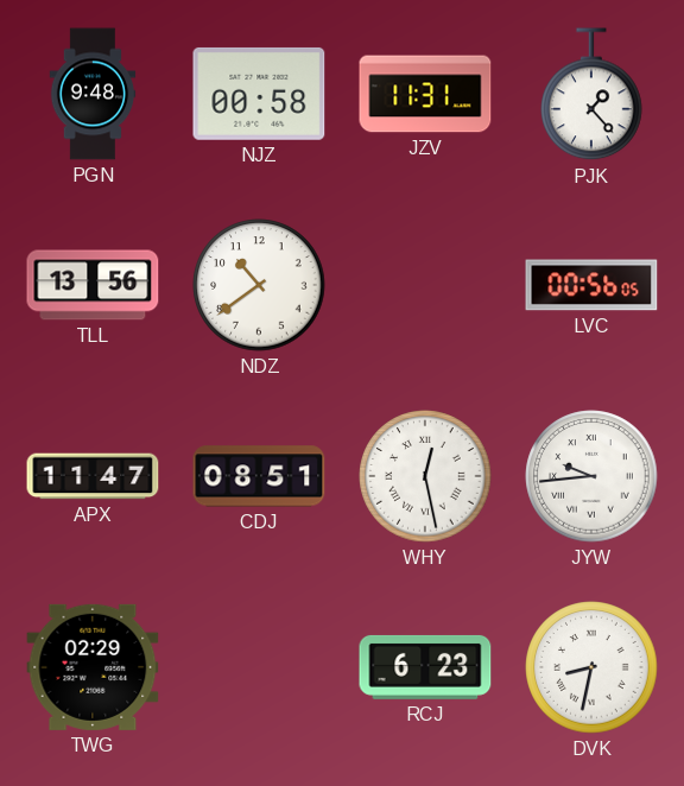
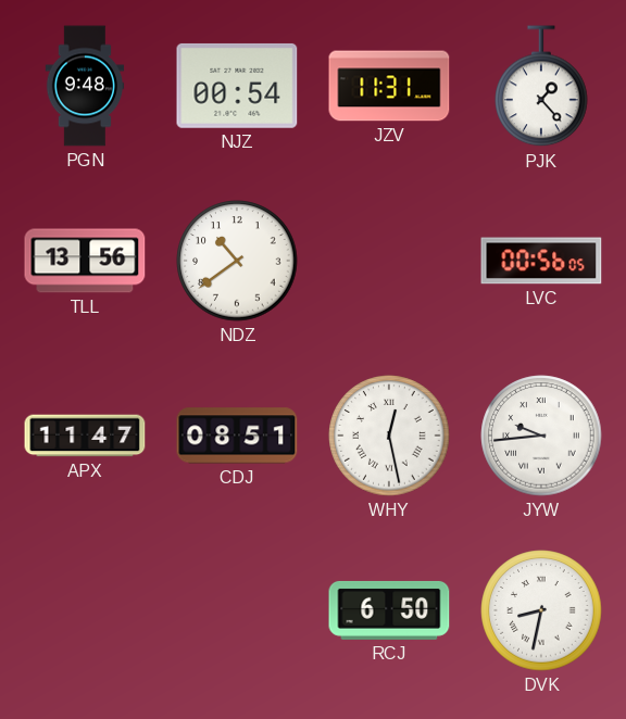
NJZ: 00:58 -> 00:54 (237, 86)
TWG: 02:29 -> none (93, 667)
RCJ: 6:23 -> 6:50 (389, 610)
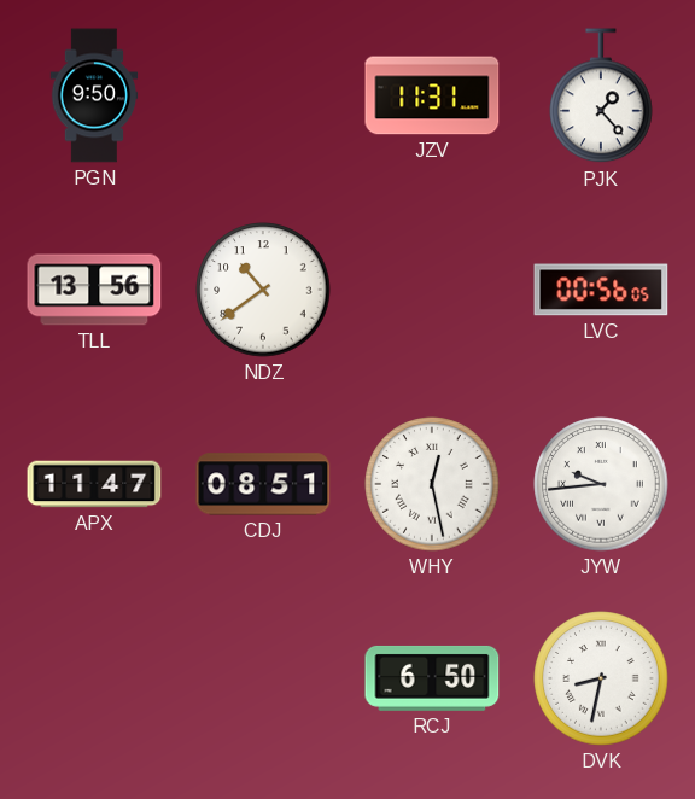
PGN: 9:48 -> 9:50 (94, 95)
NJZ: 00:54 -> none (237, 86)
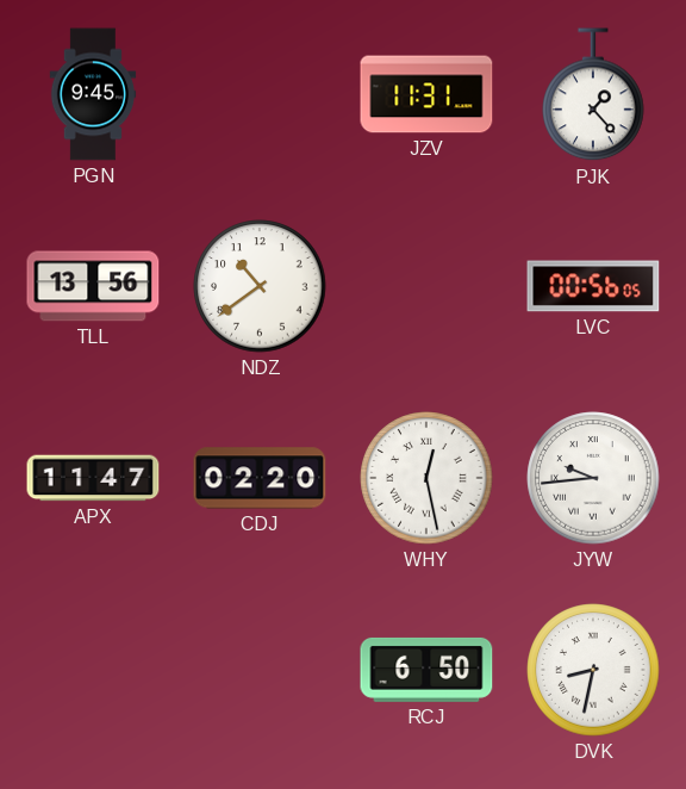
PGN: 9:50 -> 9:45 (93, 94)
CDJ: 08:51 -> 02:20 (260, 478)
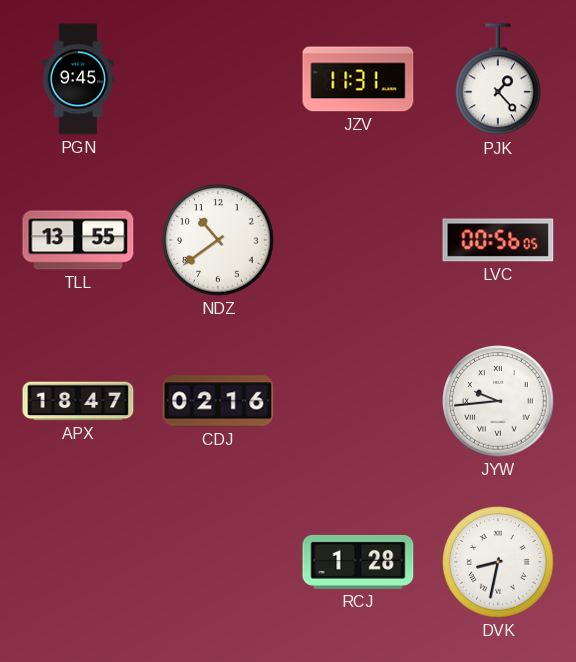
TLL: 13:56 -> 13:55 (78, 240)
APX: 11:47 -> 18:47 (78, 401)
CDJ: 02:20 -> 02:16 (218, 401)
WHY: 12:28 -> none (426, 478)
RCJ: 6:50 -> 1:28 (358, 562)
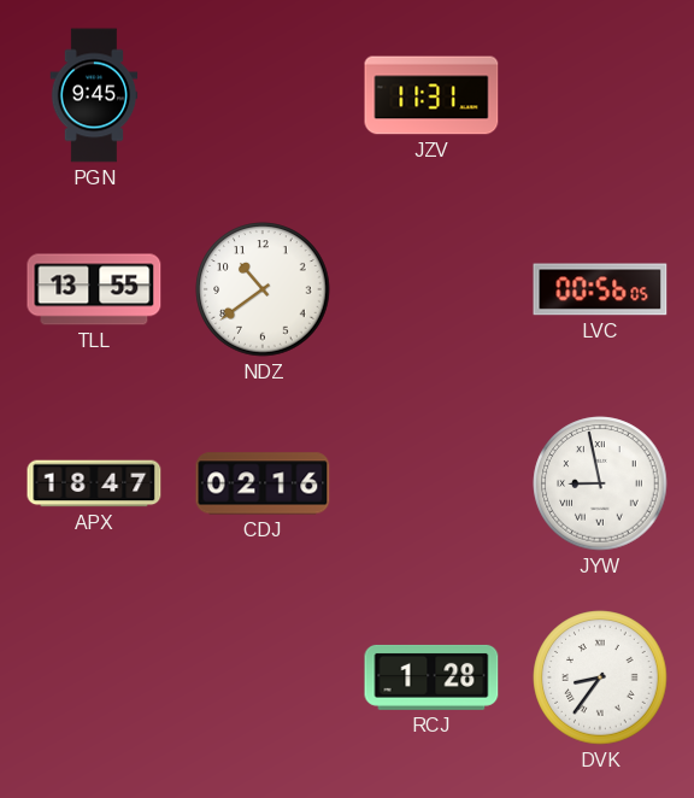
PJK: 1:23 -> none (498, 80)
JYW: 9:44 -> 8:58 (600, 483)
DVK: 8:32 -> 8:36 (600, 677)
